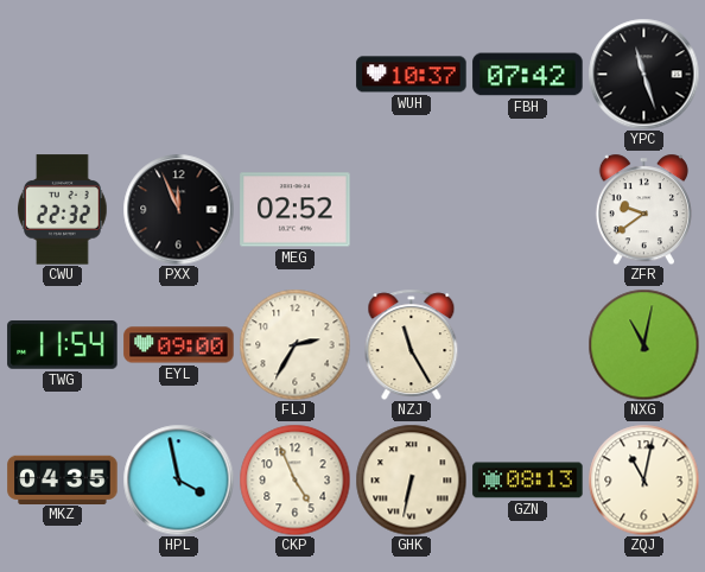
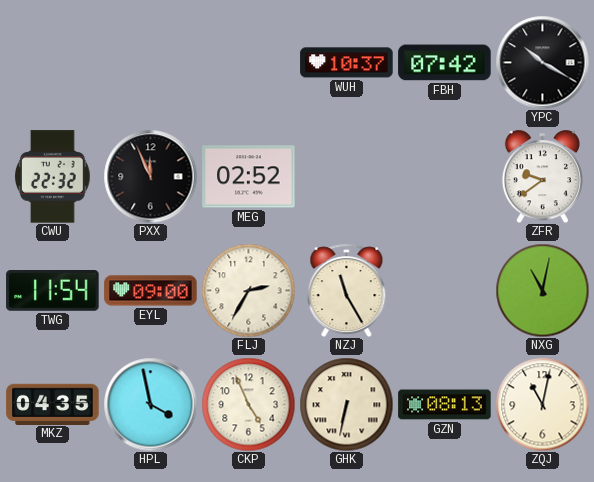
YPC: 11:27 -> 10:20 (542, 62)
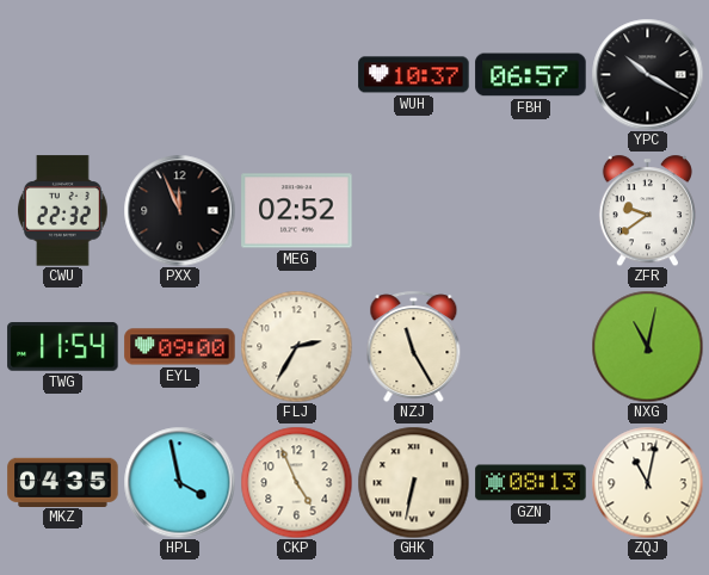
FBH: 07:42 -> 06:57 (531, 75)
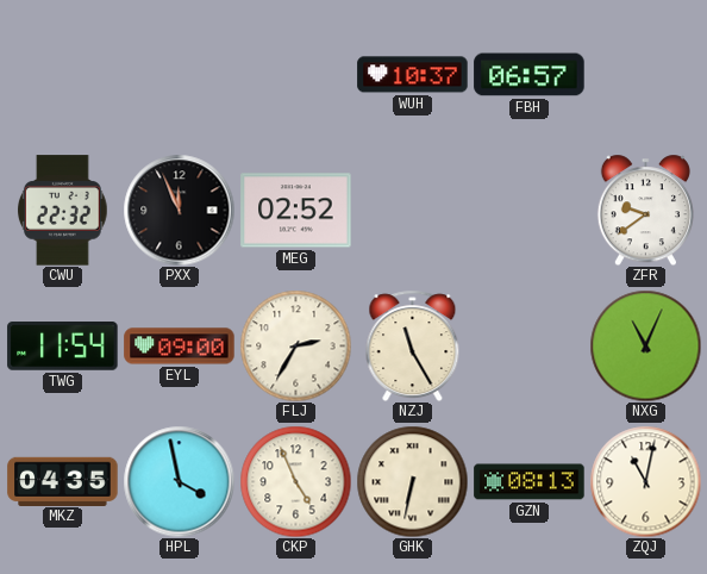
YPC: 10:20 -> none (647, 74)
NXG: 11:02 -> 11:04 (645, 345)
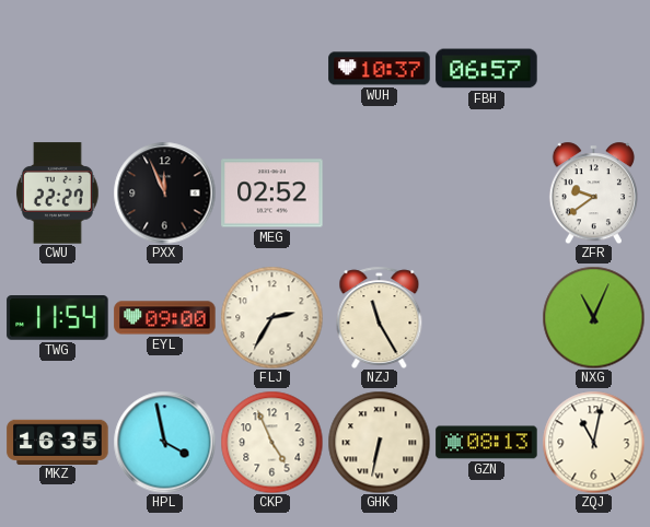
CWU: 22:32 -> 22:27 (58, 194)
MKZ: 04:35 -> 16:35 (58, 442)
